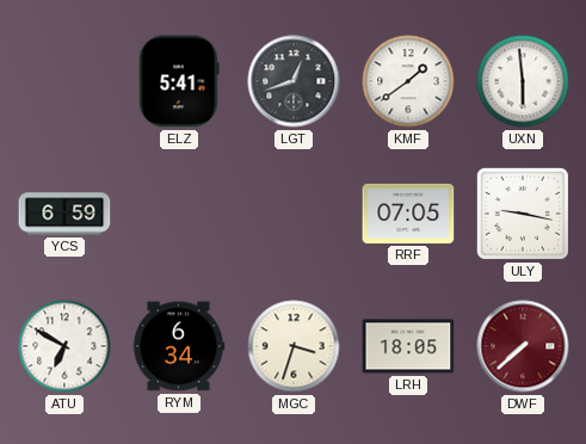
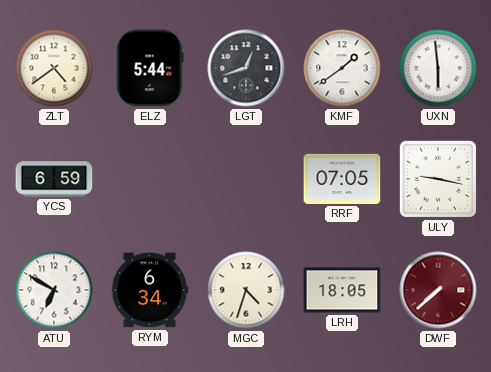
ZLT: none -> 4:39 (54, 68)
ELZ: 5:41 -> 5:44 (150, 68)
MGC: 3:33 -> 4:33 (246, 290)
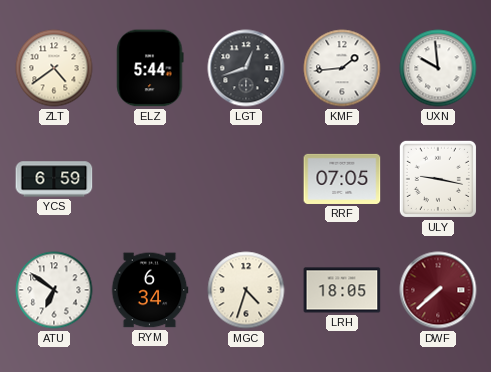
KMF: 1:39 -> 1:44 (342, 68)
UXN: 5:59 -> 9:59 (438, 68)
ATU: 6:50 -> 6:51 (54, 290)
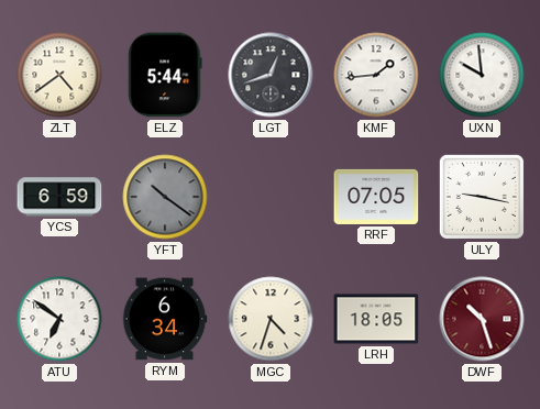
YFT: none -> 10:21 (165, 197)
DWF: 7:38 -> 10:27 (482, 319)
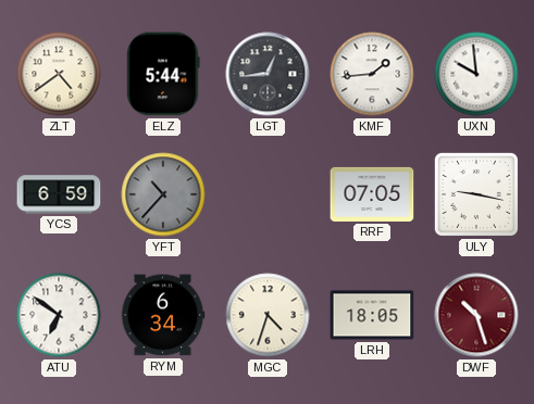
LGT: 12:42 -> 12:44 (268, 74)
YFT: 10:21 -> 10:37 (163, 194)
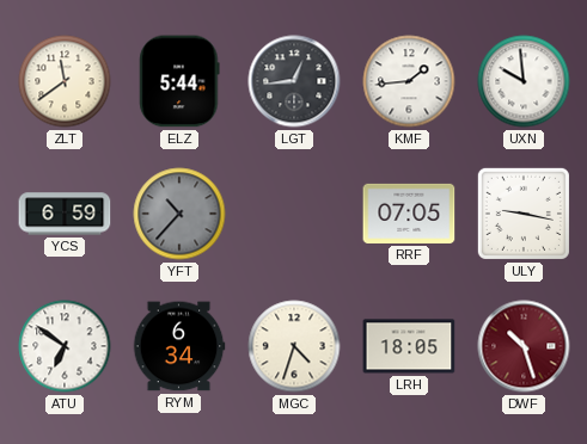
ZLT: 4:39 -> 11:39 (65, 81)
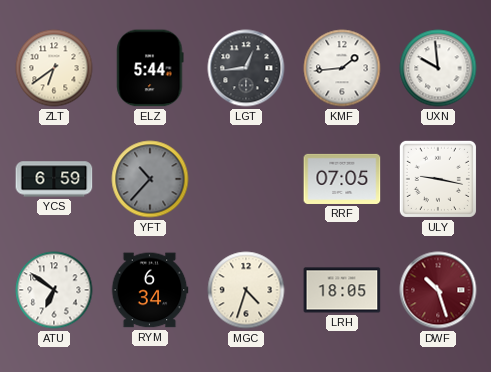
ZLT: 11:39 -> 6:39 (54, 68)
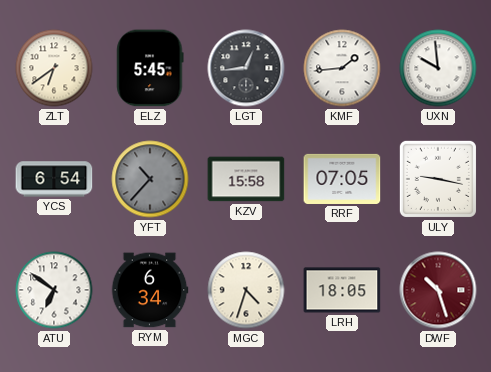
ELZ: 5:44 -> 5:45 (150, 68)
YCS: 6:59 -> 6:54 (54, 179)
KZV: none -> 15:58 (246, 179)
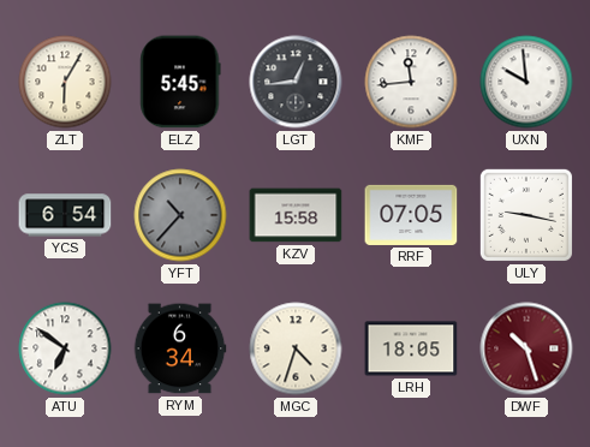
ZLT: 6:39 -> 6:05 (65, 82)
KMF: 1:44 -> 11:44 (411, 82)
